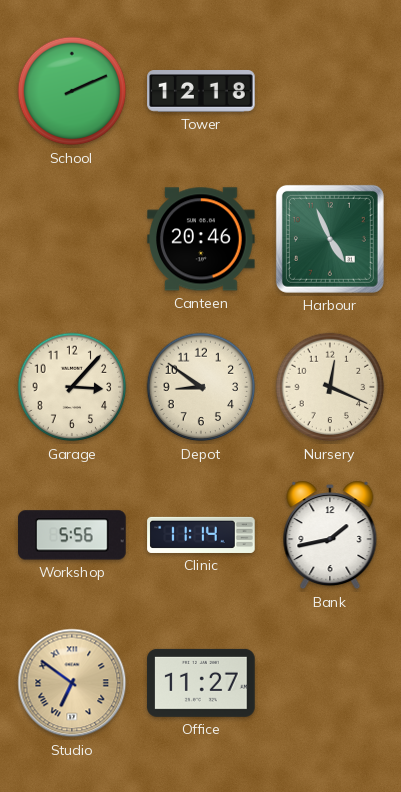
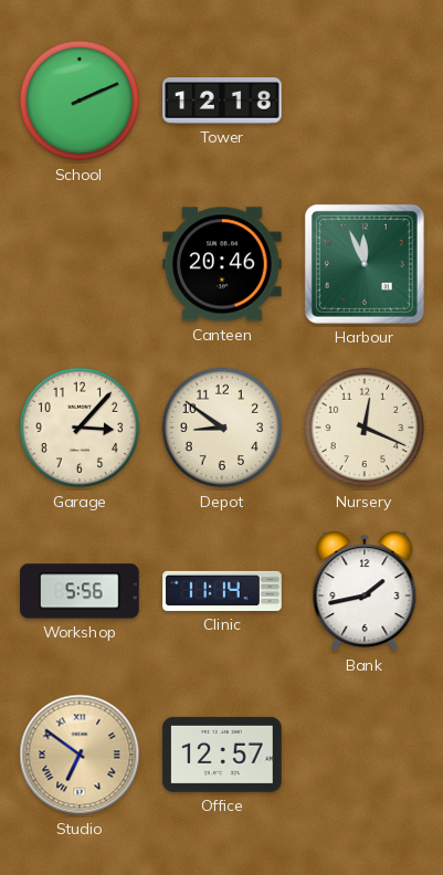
Harbour: 4:56 -> 11:56 (365, 264)
Office: 11:27 -> 12:57 (222, 755)
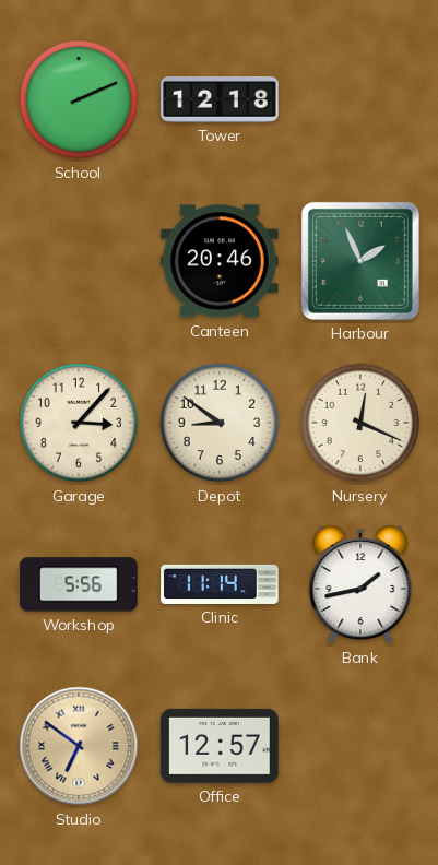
Harbour: 11:56 -> 1:56 (360, 261)
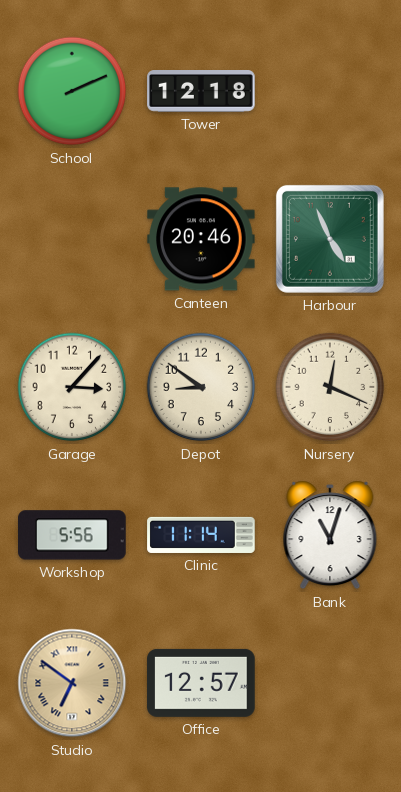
Harbour: 1:56 -> 4:56 (330, 239)
Bank: 1:43 -> 11:03 (330, 535)
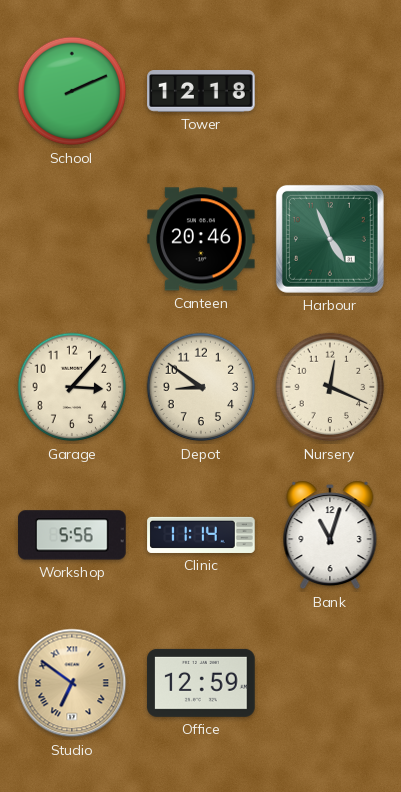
Office: 12:57 -> 12:59 (201, 683)
